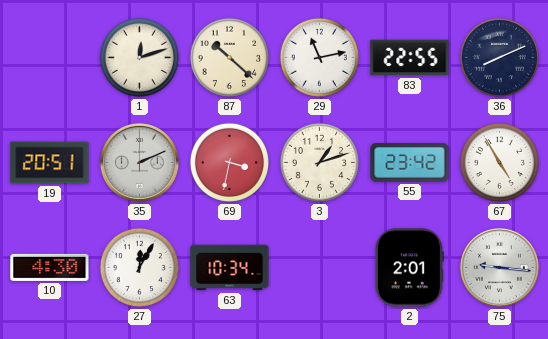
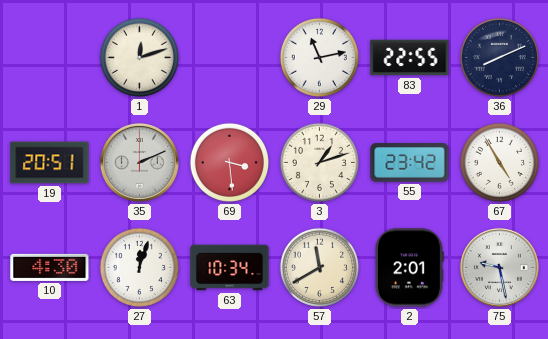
87: 10:22 -> none (229, 57)
69: 3:32 -> 3:29 (229, 162)
27: 12:05 -> 12:03 (139, 267)
57: none -> 11:40 (319, 267)
75: 9:16 -> 9:28 (499, 267)
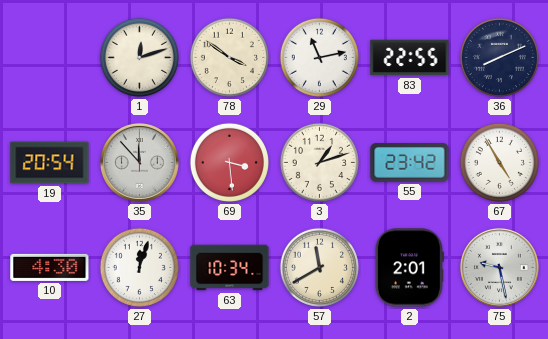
78: none -> 3:51 (229, 57)
19: 20:51 -> 20:54 (50, 163)
35: 2:11 -> 11:53 (139, 162)
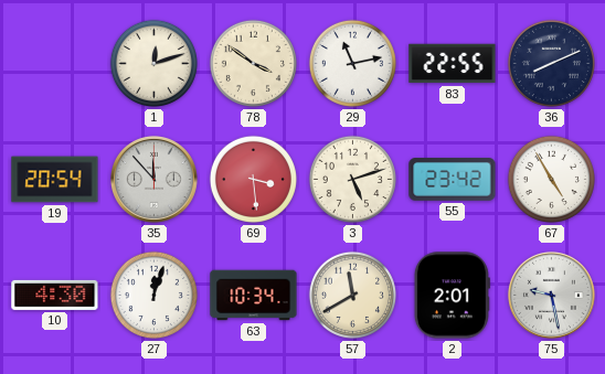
3: 1:12 -> 5:12 (352, 179)
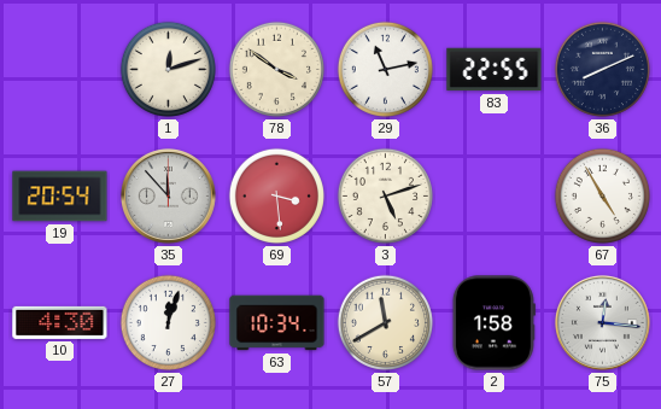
55: 23:42 -> none (453, 180)
2: 2:01 -> 1:58 (493, 323)
75: 9:28 -> 12:16 (602, 322)
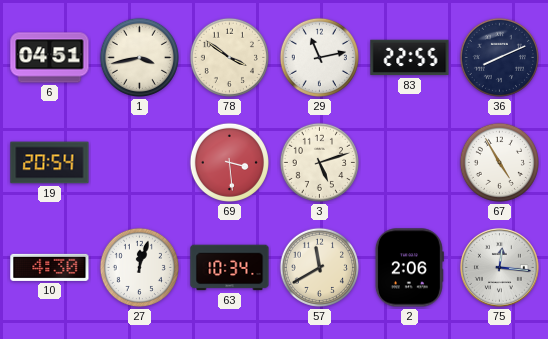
6: none -> 04:51 (50, 58)
1: 12:12 -> 3:43 (139, 57)
35: 11:53 -> none (168, 195)
2: 1:58 -> 2:06 (409, 268)
